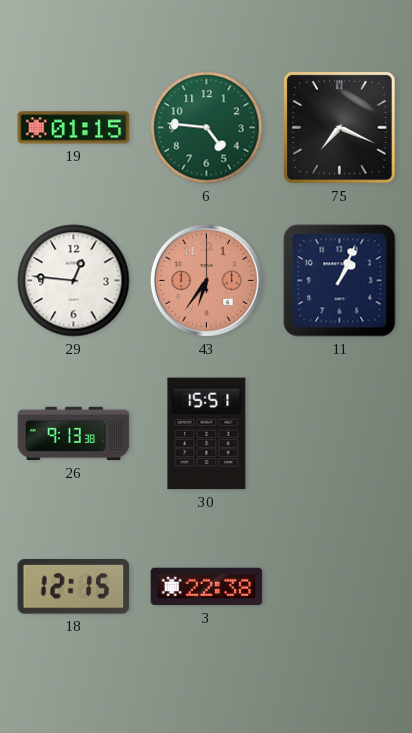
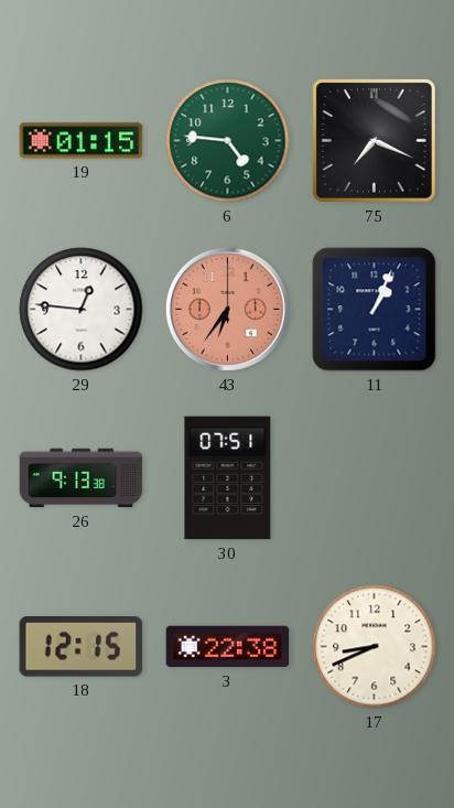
30: 15:51 -> 07:51 (228, 478)
17: none -> 8:41 (375, 647)
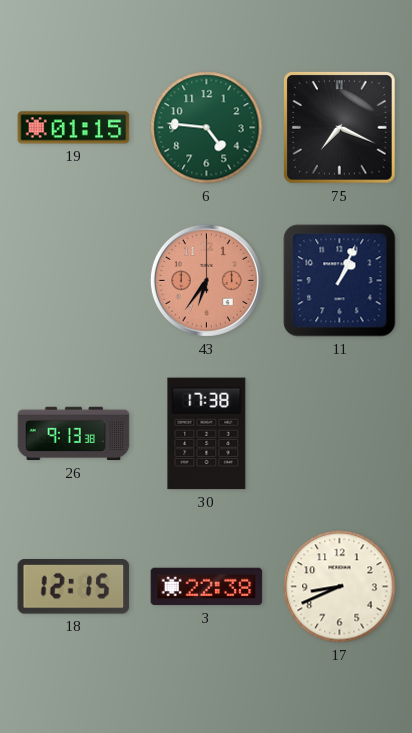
29: 12:46 -> none (82, 310)
30: 07:51 -> 17:38 (207, 434)
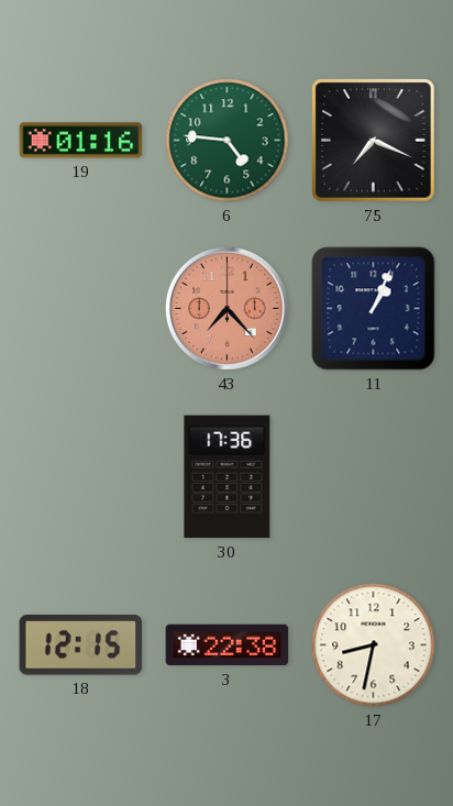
19: 01:15 -> 01:16 (81, 141)
43: 6:36 -> 7:23 (226, 308)
26: 9:13 -> none (74, 434)
30: 17:38 -> 17:36 (228, 477)
17: 8:41 -> 8:32 (374, 645)
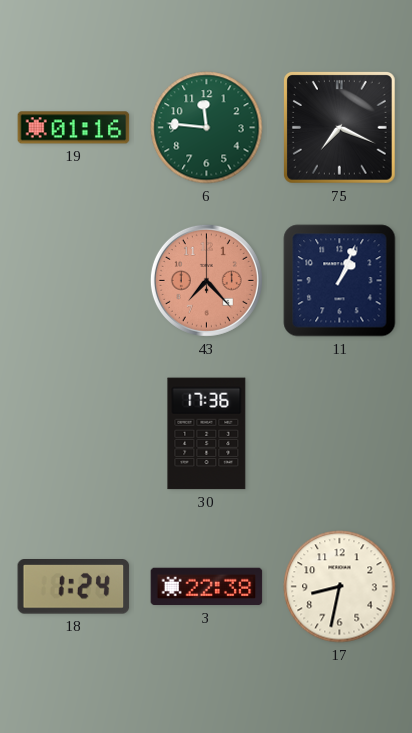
6: 4:46 -> 11:46 (207, 128)
18: 12:15 -> 1:24 (74, 587)
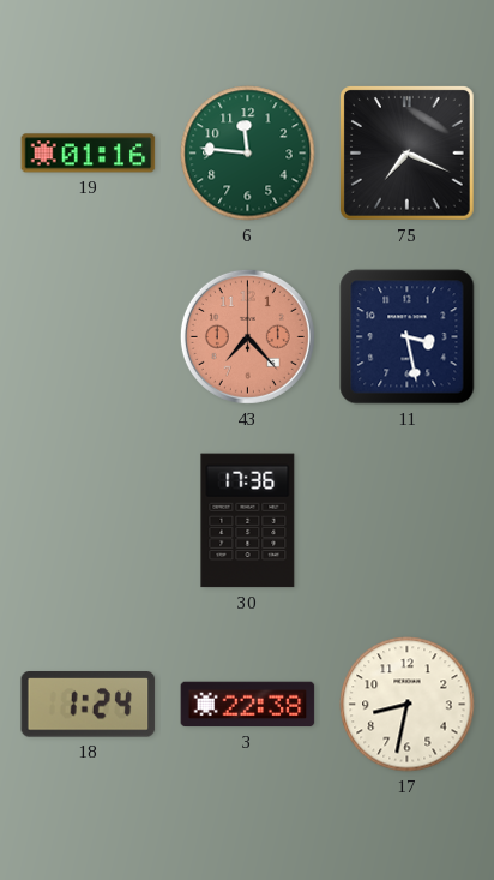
11: 1:04 -> 3:28 (408, 337)
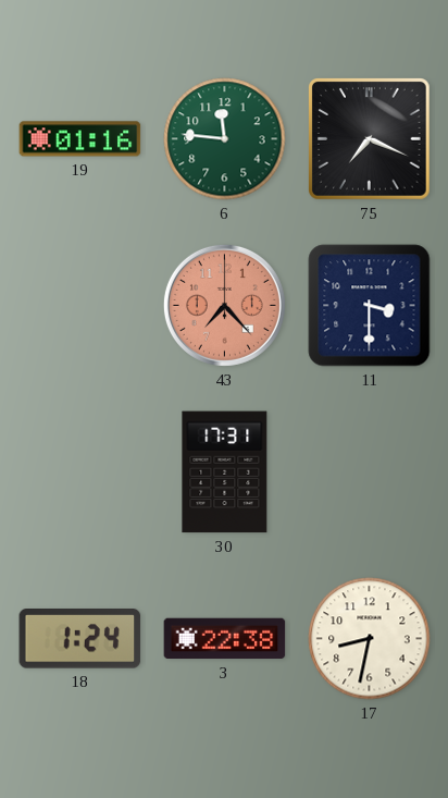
11: 3:28 -> 3:30 (370, 306)
30: 17:36 -> 17:31 (225, 472)
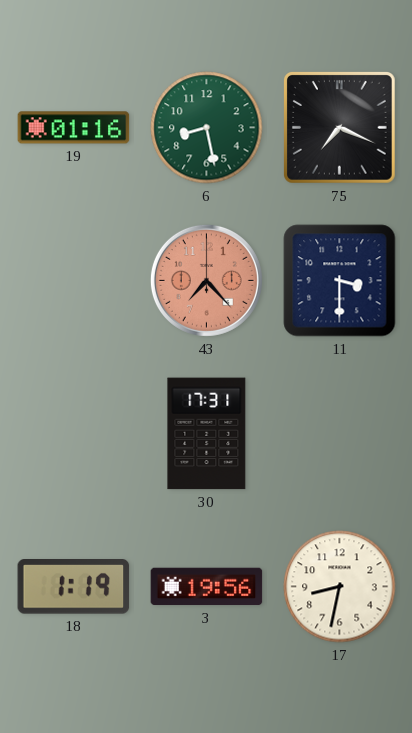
6: 11:46 -> 8:28 (207, 128)
18: 1:24 -> 1:19 (74, 587)
3: 22:38 -> 19:56 (207, 587)
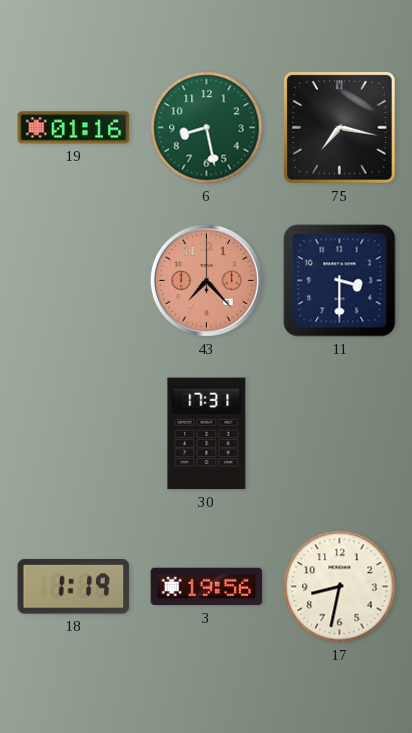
75: 7:19 -> 7:17 (340, 128)
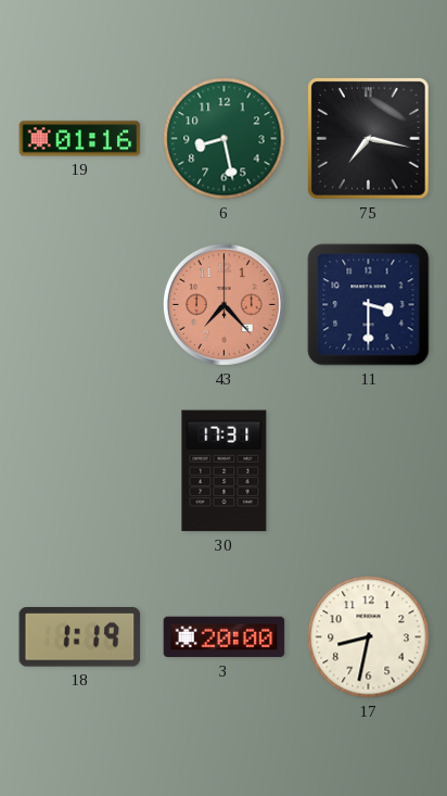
3: 19:56 -> 20:00 (225, 637)
